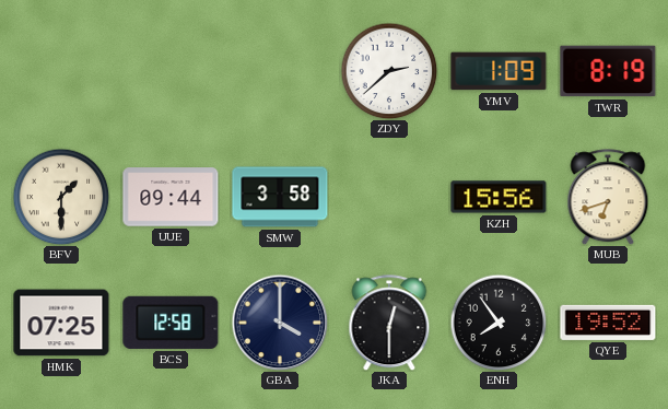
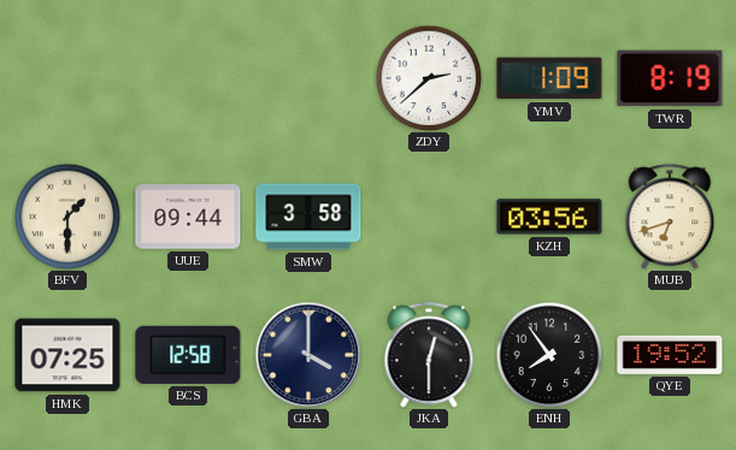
KZH: 15:56 -> 03:56 (549, 217)
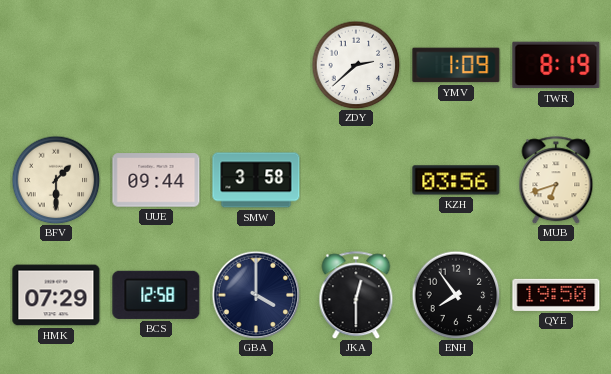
HMK: 07:25 -> 07:29 (56, 295)
QYE: 19:52 -> 19:50 (556, 295)
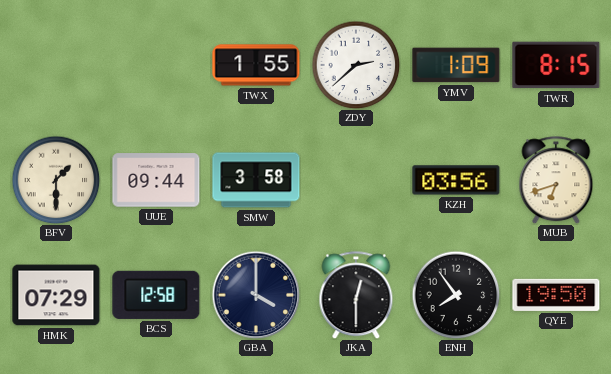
TWX: none -> 1:55 (256, 65)
TWR: 8:19 -> 8:15 (556, 65)
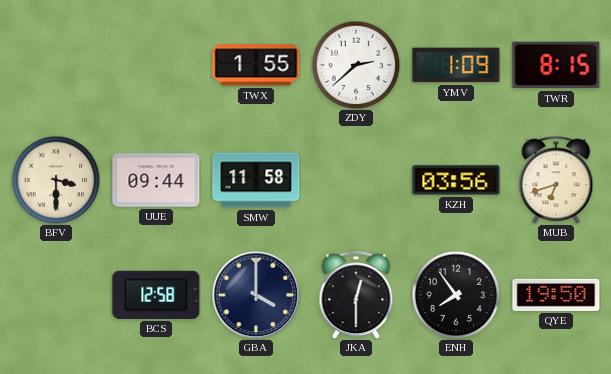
BFV: 1:30 -> 3:30 (56, 180)
SMW: 3:58 -> 11:58 (256, 180)
HMK: 07:29 -> none (56, 295)
